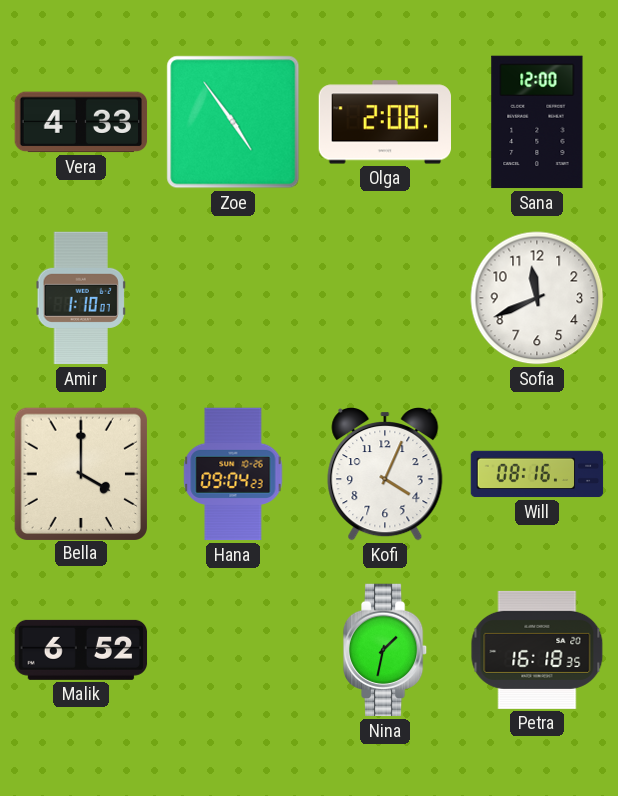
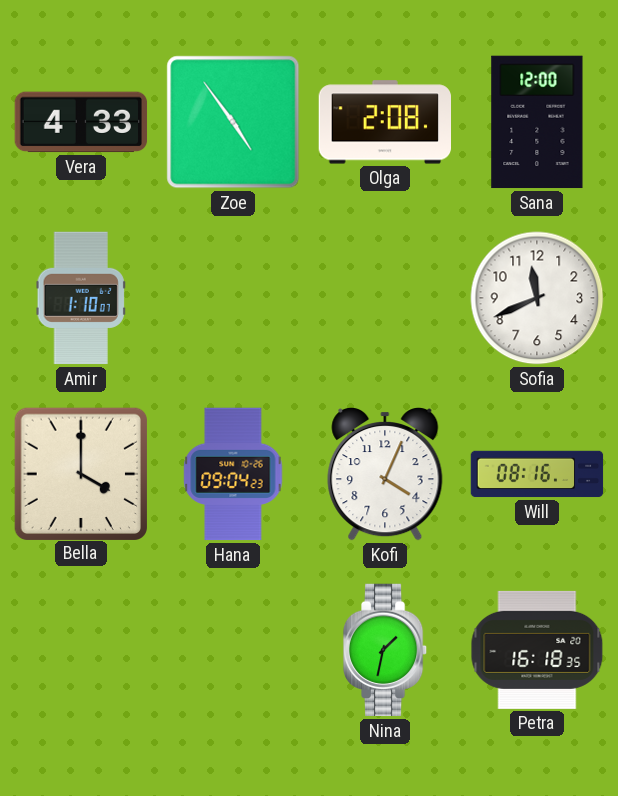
Malik: 6:52 -> none (81, 650)
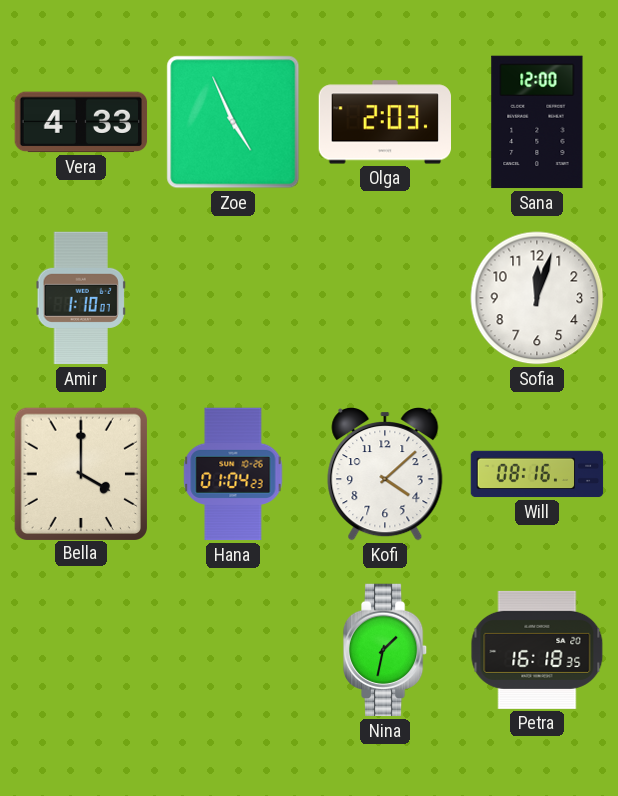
Zoe: 4:54 -> 4:56 (233, 122)
Olga: 2:08 -> 2:03 (384, 122)
Sofia: 11:41 -> 12:03 (537, 298)
Hana: 09:04 -> 01:04 (233, 474)
Kofi: 4:04 -> 4:08 (385, 474)
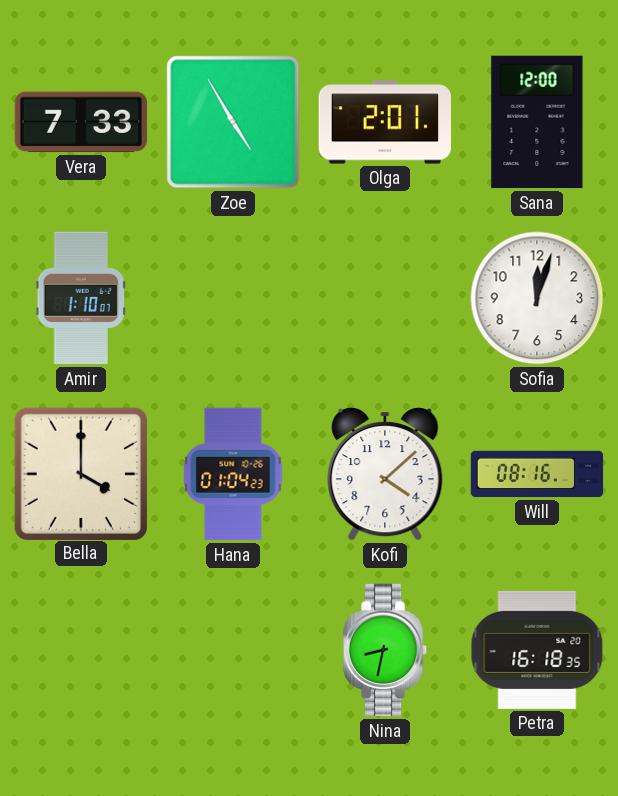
Vera: 4:33 -> 7:33 (81, 122)
Zoe: 4:56 -> 4:55 (233, 122)
Olga: 2:03 -> 2:01 (384, 122)
Nina: 1:32 -> 8:32 (385, 650)
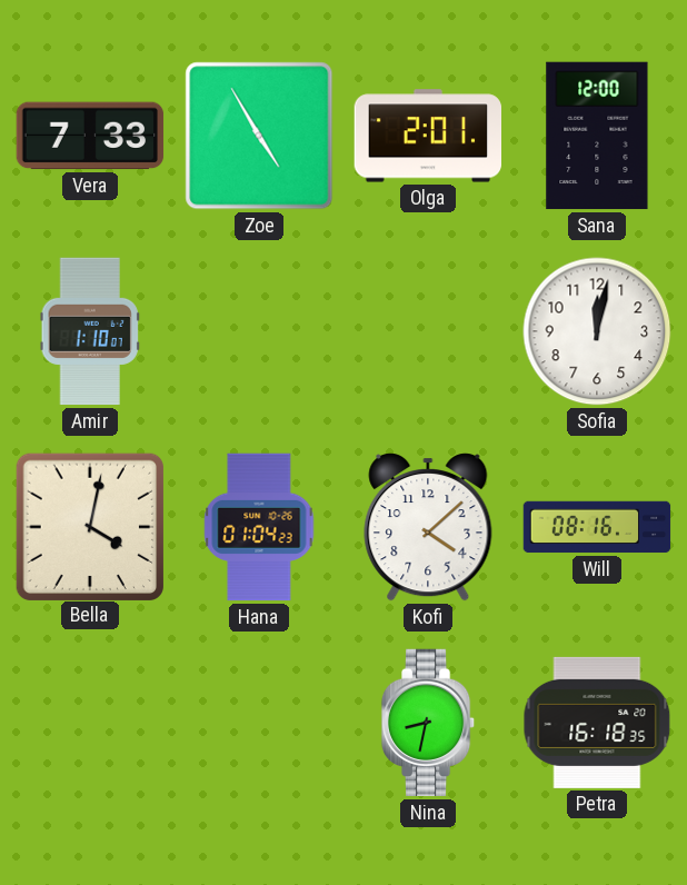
Sofia: 12:03 -> 12:02 (597, 331)
Bella: 4:00 -> 4:02 (89, 526)
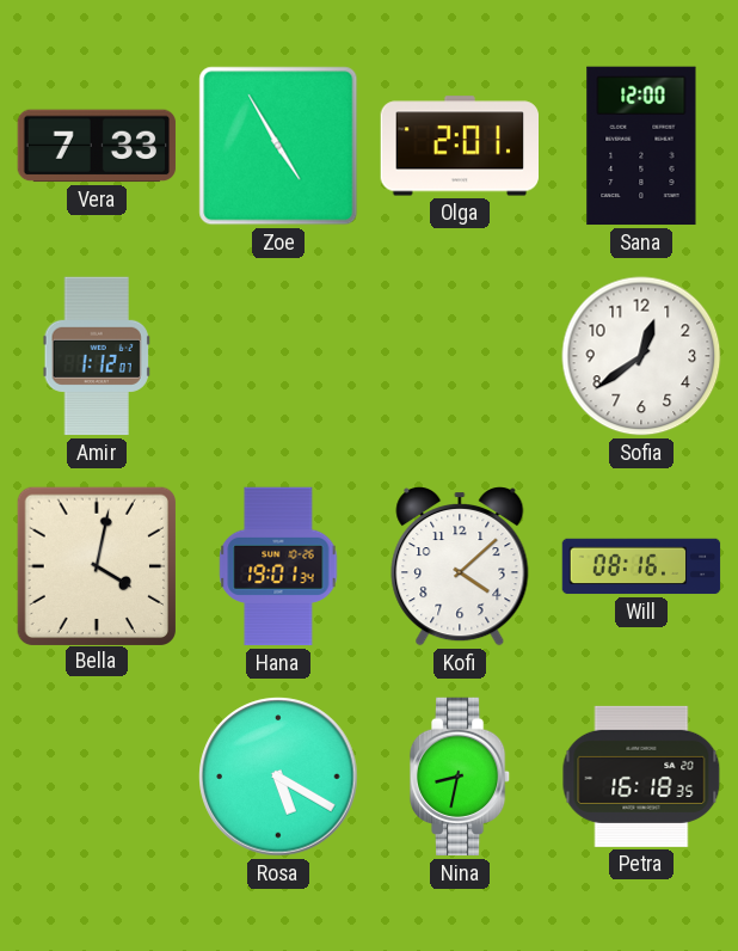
Amir: 1:10 -> 1:12 (97, 356)
Sofia: 12:02 -> 12:39 (641, 356)
Hana: 01:04 -> 19:01 (278, 566)
Rosa: none -> 5:20 (278, 777)
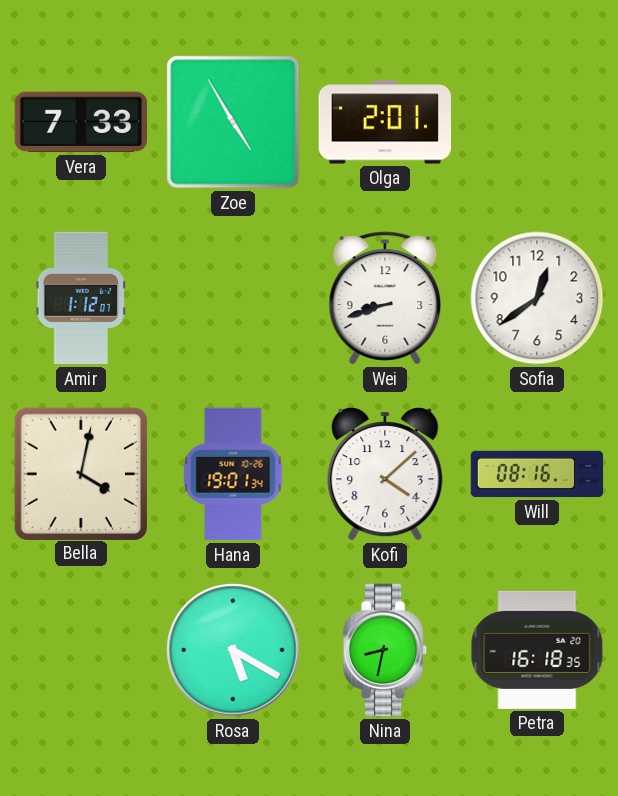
Sana: 12:00 -> none (641, 146)
Wei: none -> 8:42 (385, 298)
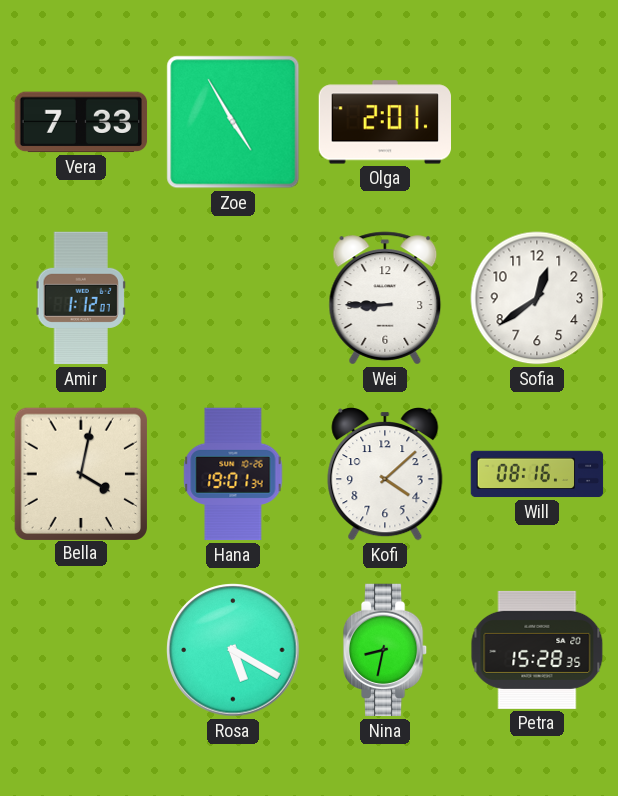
Wei: 8:42 -> 8:45 (385, 298)
Petra: 16:18 -> 15:28 (537, 650)
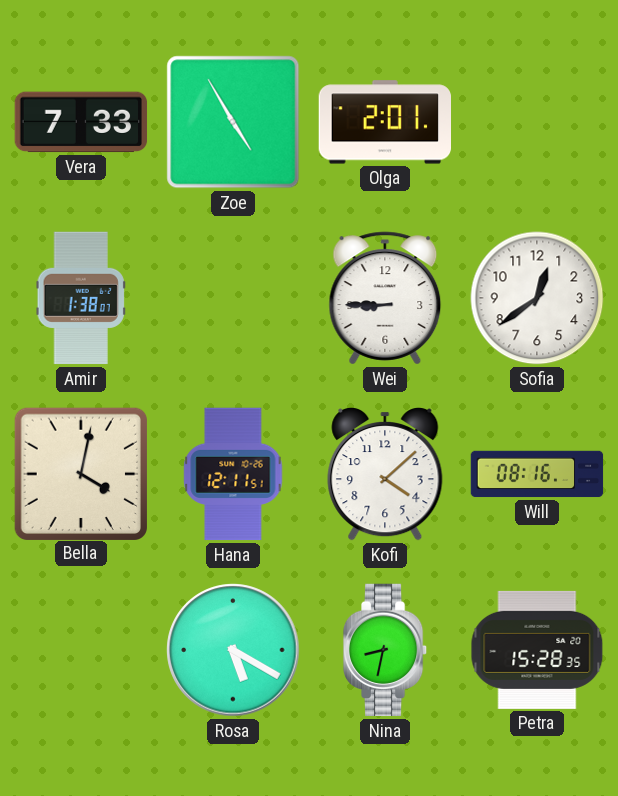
Amir: 1:12 -> 1:38 (81, 298)
Hana: 19:01 -> 12:11 (233, 474)
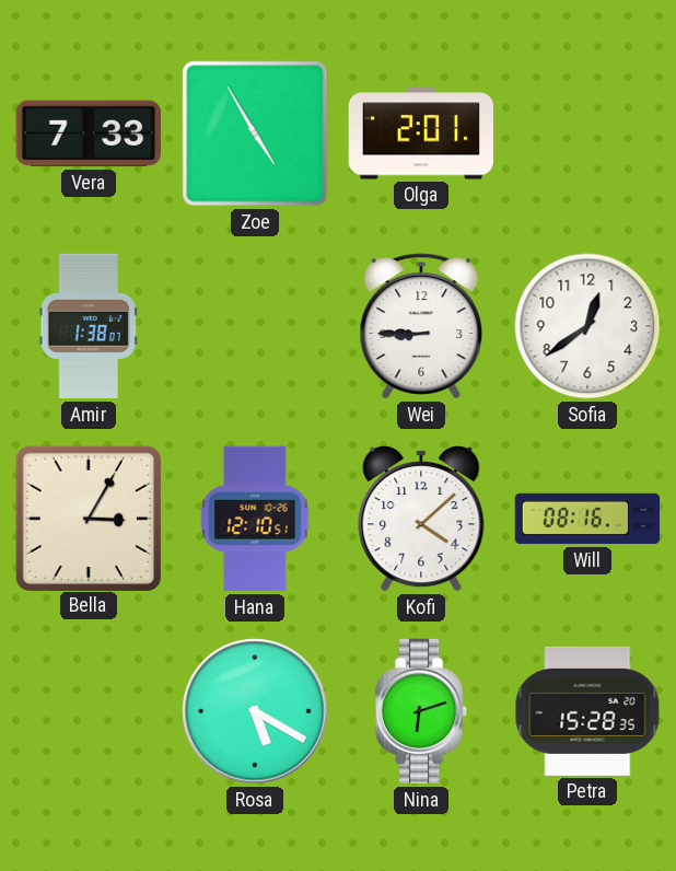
Bella: 4:02 -> 3:05 (88, 518)
Hana: 12:11 -> 12:10 (255, 519)
Nina: 8:32 -> 6:12 (421, 711)
